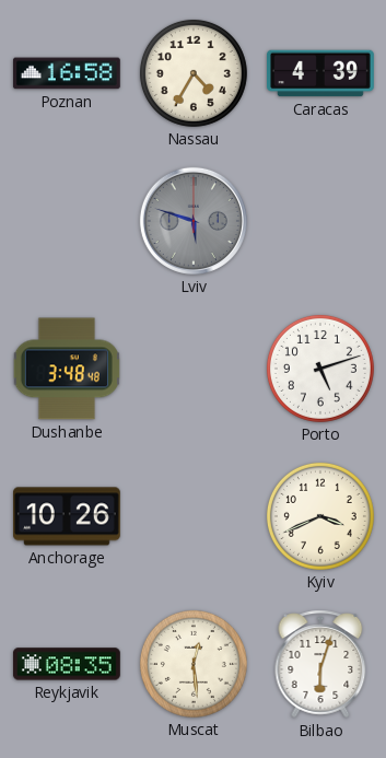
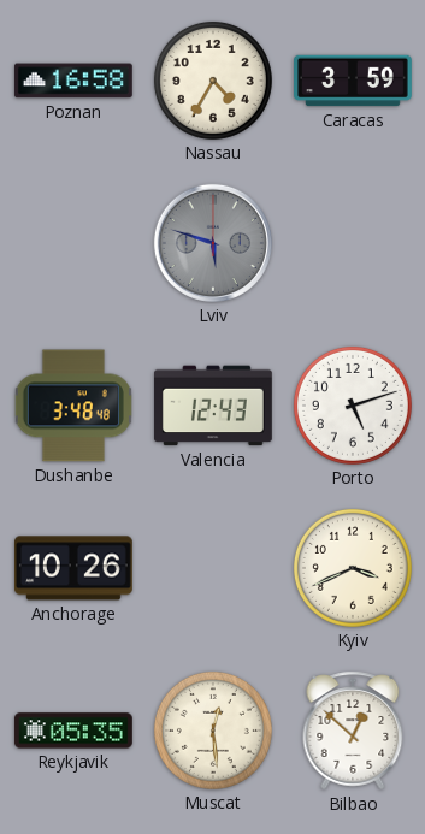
Caracas: 4:39 -> 3:59 (354, 81)
Valencia: none -> 12:43 (214, 406)
Reykjavik: 08:35 -> 05:35 (73, 731)
Bilbao: 6:03 -> 12:52 (353, 731)
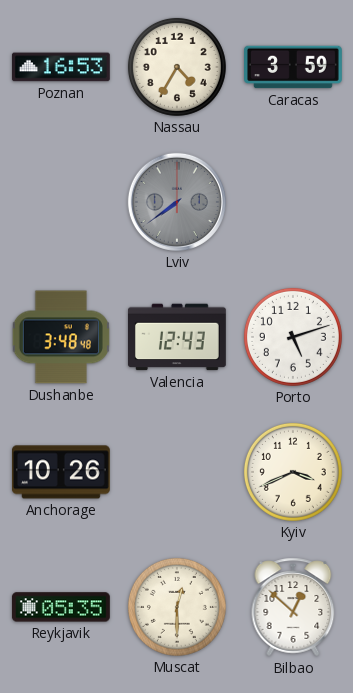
Poznan: 16:58 -> 16:53 (61, 67)
Lviv: 5:48 -> 7:39 (177, 202)
Muscat: 12:29 -> 12:30 (177, 607)
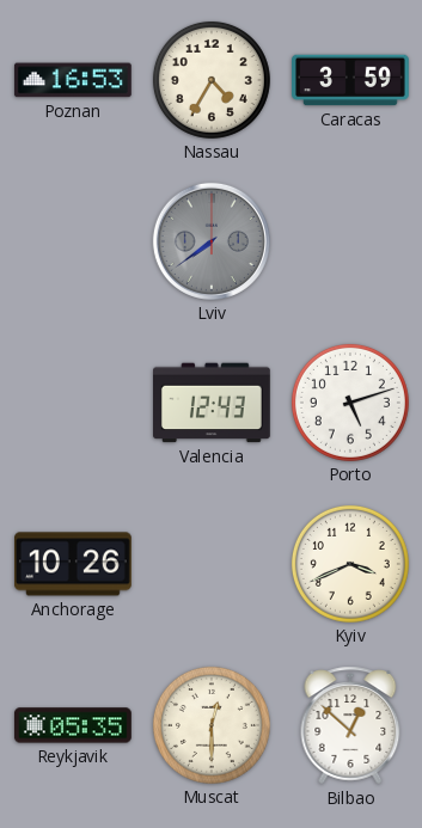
Dushanbe: 3:48 -> none (61, 337)
